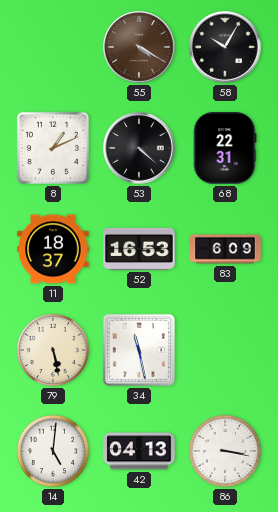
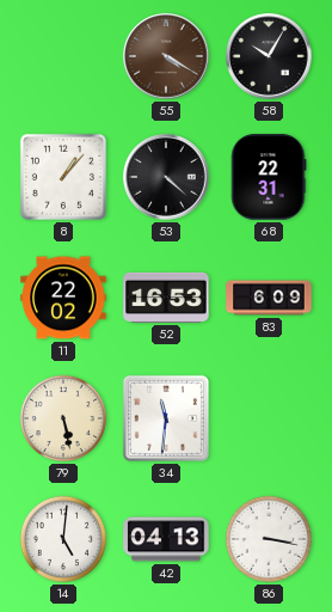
8: 1:11 -> 1:07 (63, 177)
11: 18:37 -> 22:02 (63, 298)
34: 11:28 -> 11:31 (166, 418)
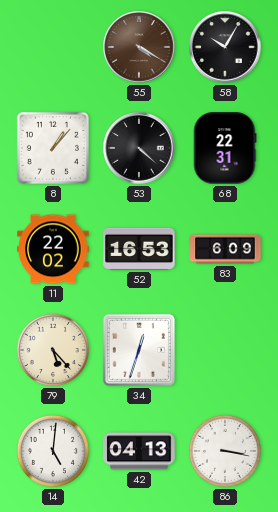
79: 5:28 -> 5:23 (53, 350)
34: 11:31 -> 12:33 (139, 350)
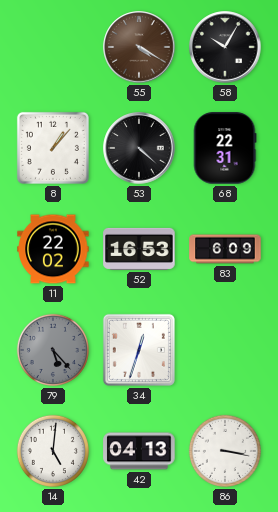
79 dial: cream -> grey (53, 350)
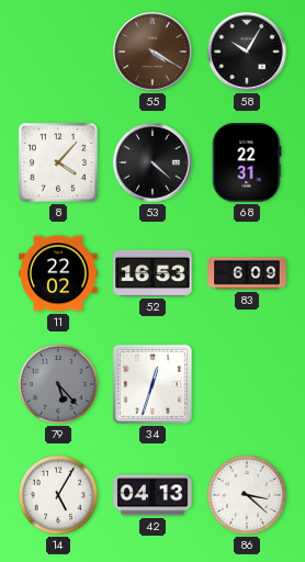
8: 1:07 -> 4:07 (58, 162)
14: 5:01 -> 5:05 (58, 495)
86: 3:17 -> 3:22 (247, 495)
